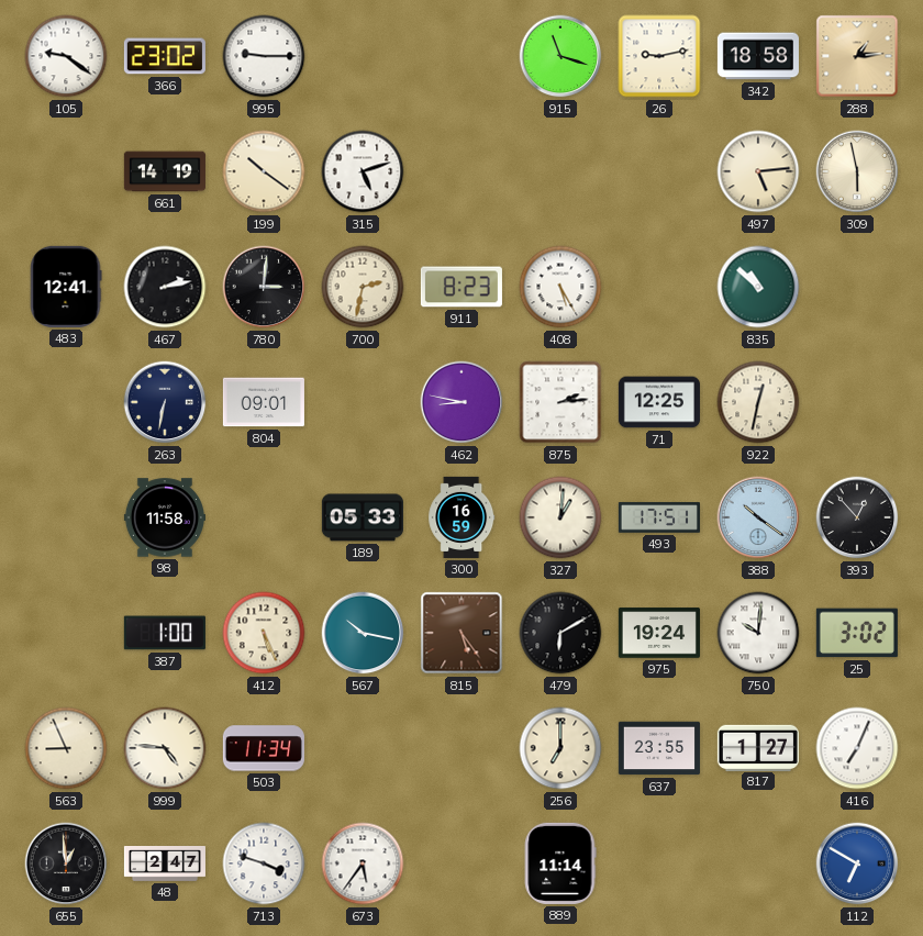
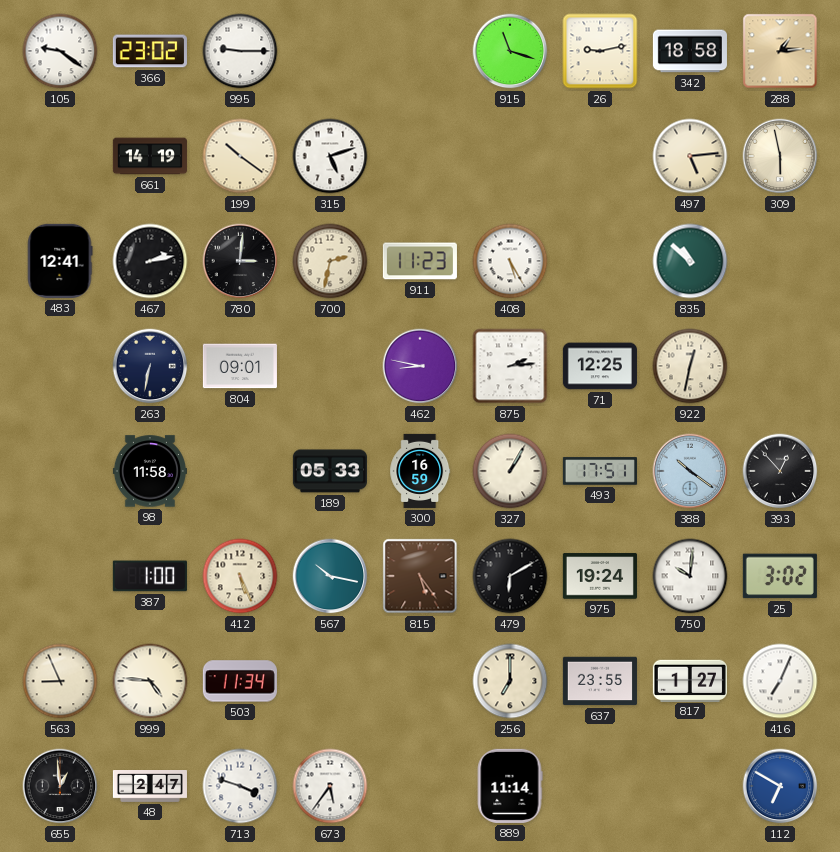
911: 8:23 -> 11:23 (420, 261)
327: 1:01 -> 1:05 (510, 471)
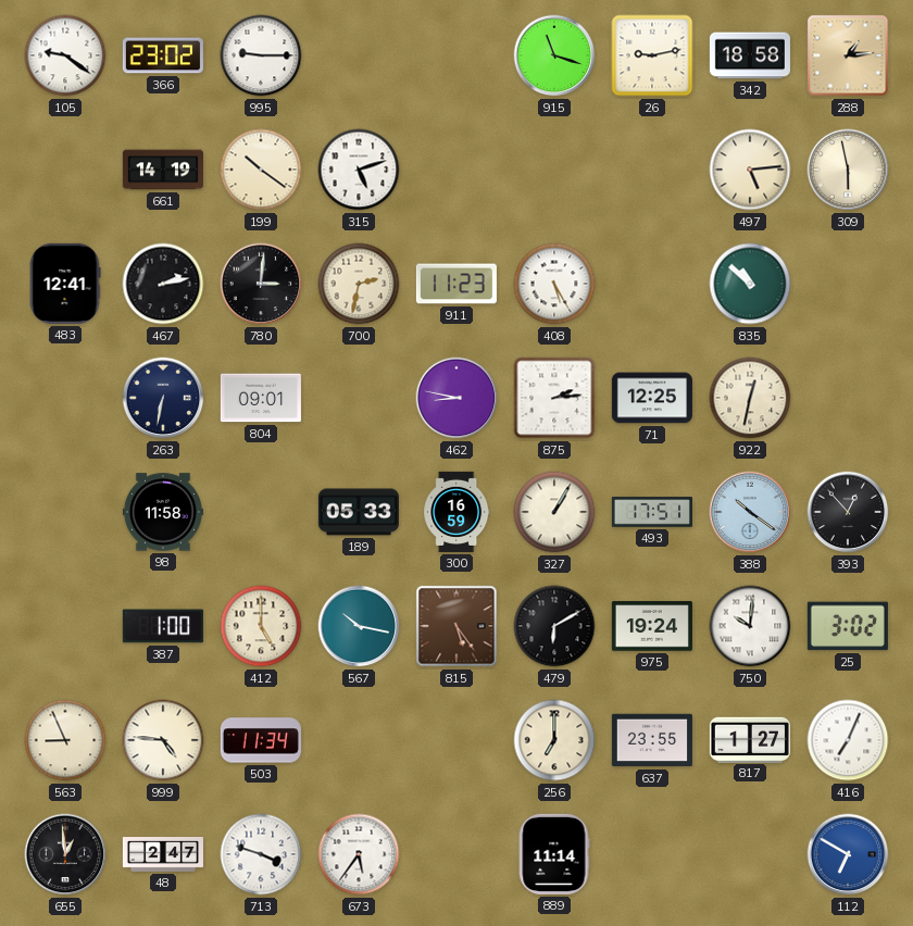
412: 5:26 -> 5:00 (261, 626)
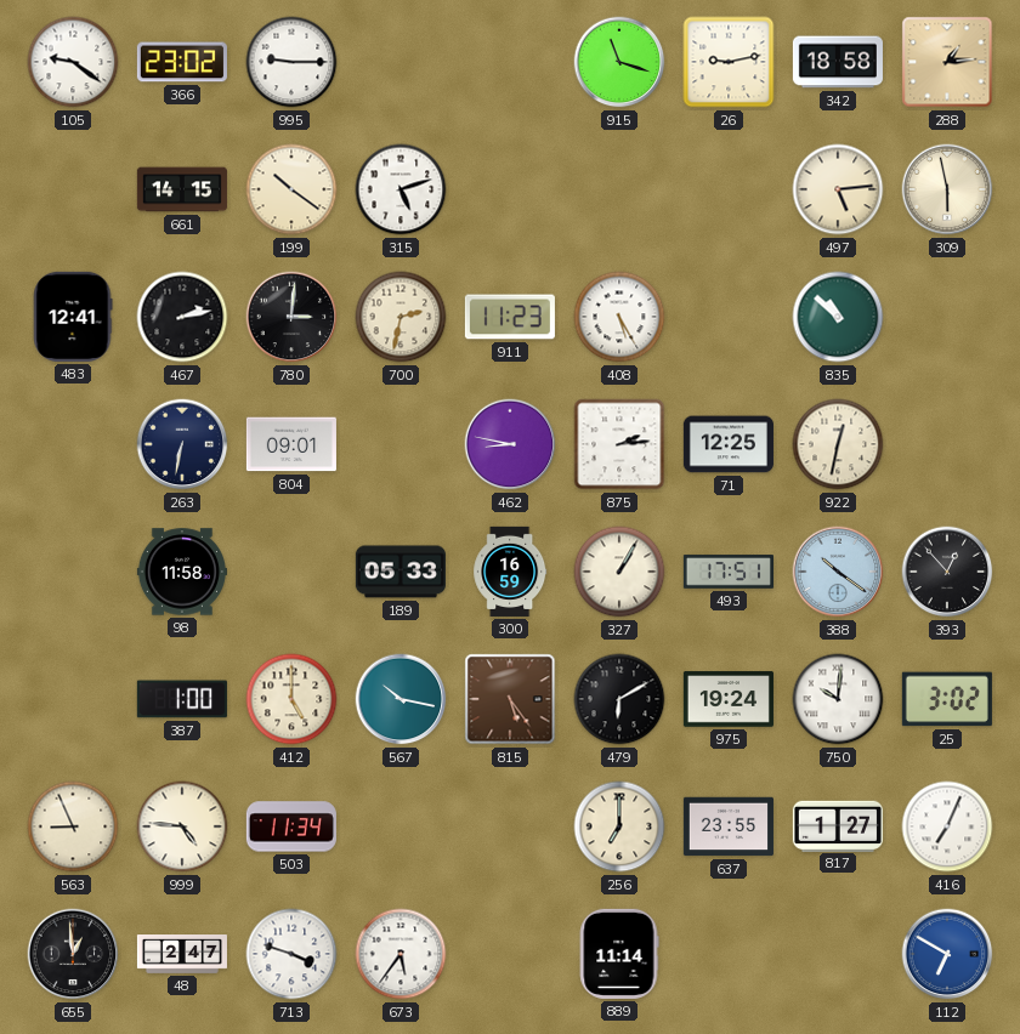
661: 14:19 -> 14:15 (182, 189)
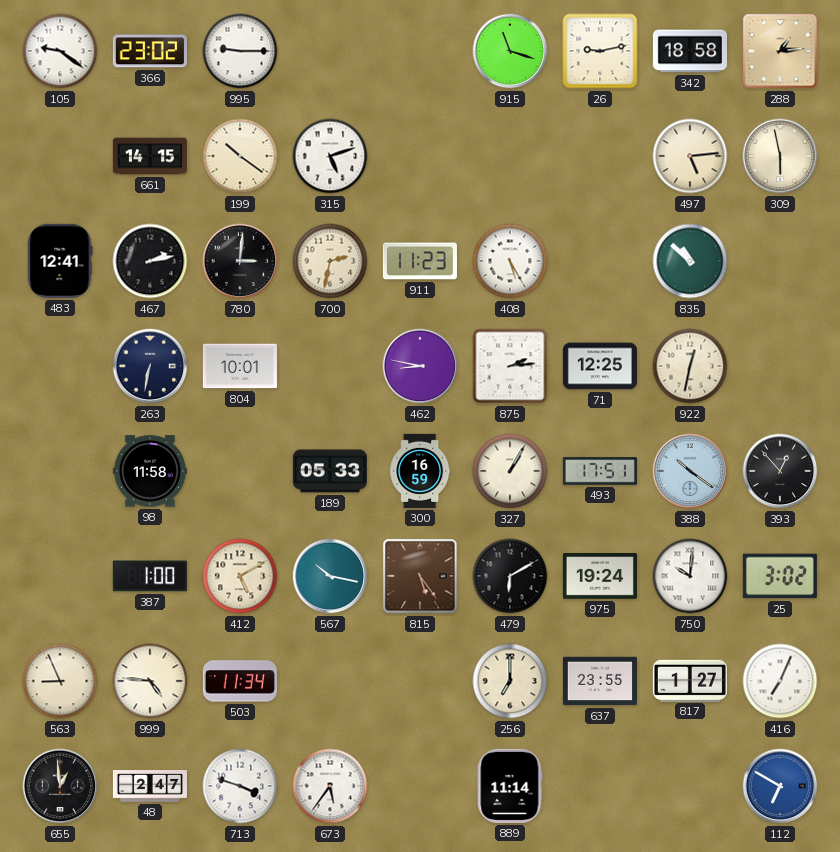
804: 09:01 -> 10:01 (240, 366)
412: 5:00 -> 5:10 (240, 576)
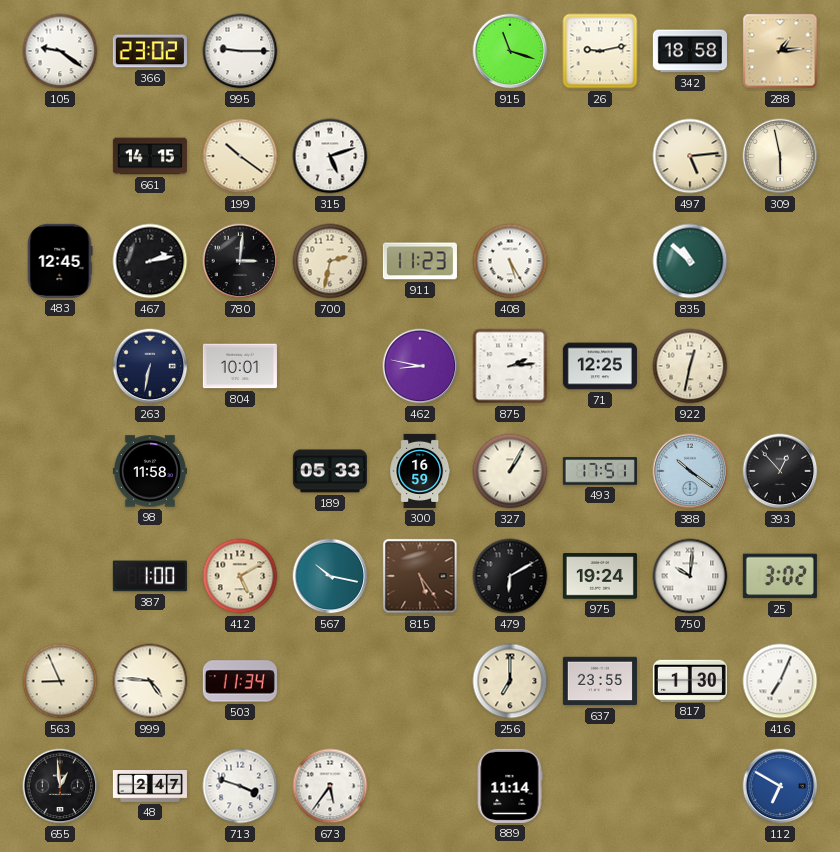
483: 12:41 -> 12:45 (60, 261)
817: 1:27 -> 1:30 (690, 680)
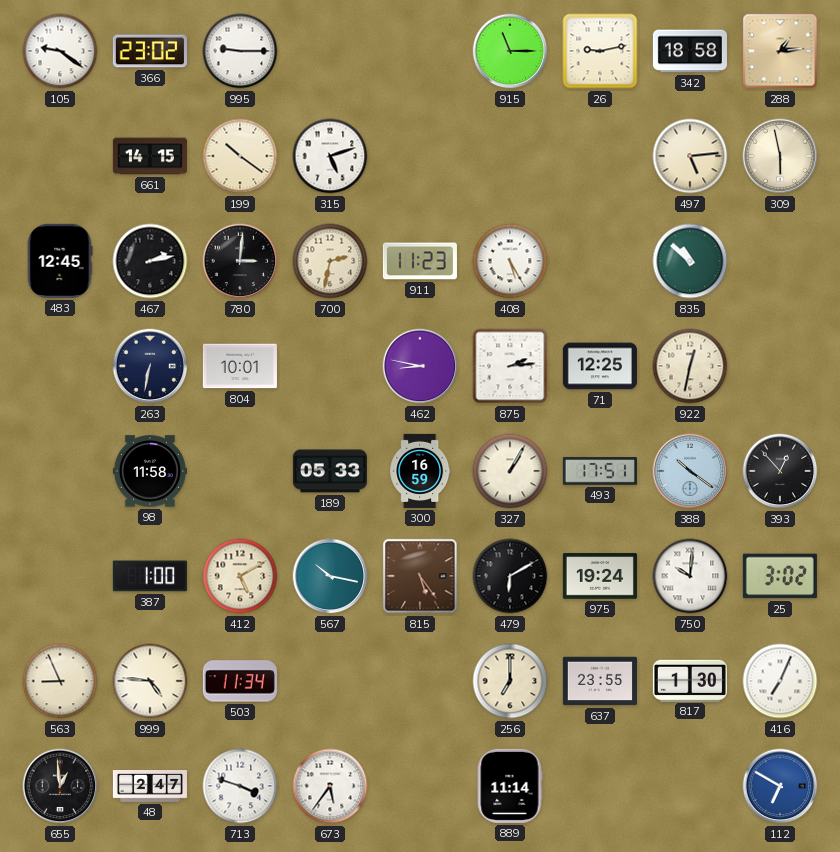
915: 11:18 -> 11:15 (510, 51)
